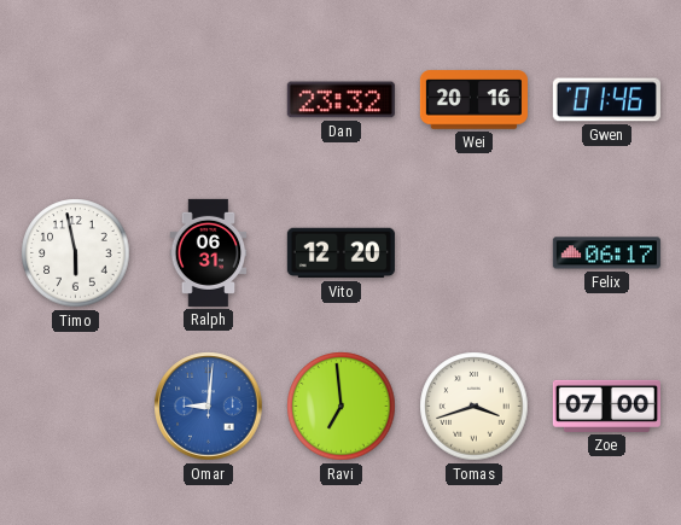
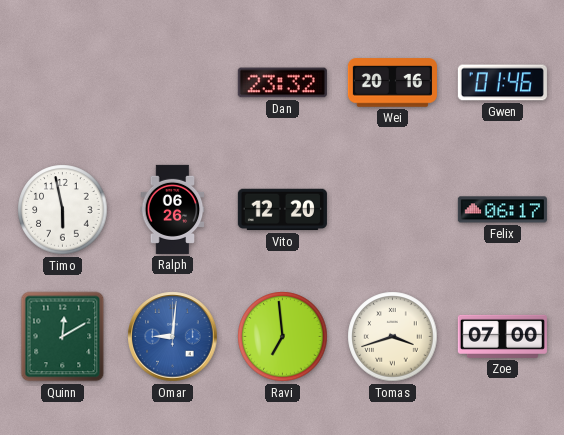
Ralph: 06:31 -> 06:26 (173, 209)
Quinn: none -> 12:10 (63, 337)
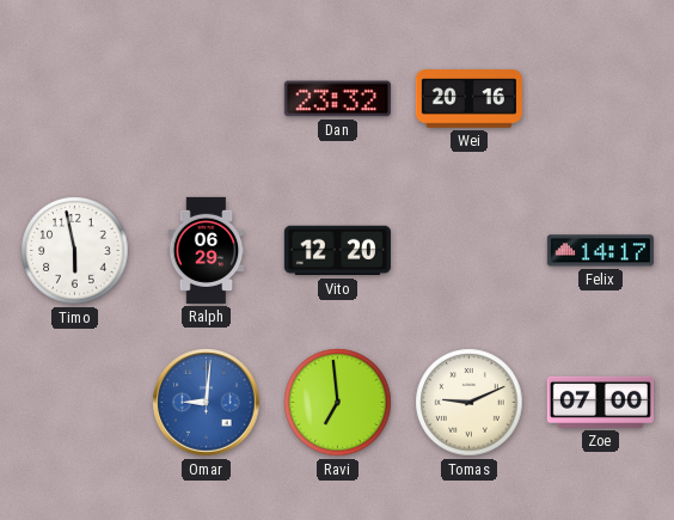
Gwen: 01:46 -> none (502, 83)
Ralph: 06:26 -> 06:29 (207, 250)
Felix: 06:17 -> 14:17 (600, 251)
Quinn: 12:10 -> none (63, 337)
Tomas: 3:42 -> 9:11 (470, 403)
